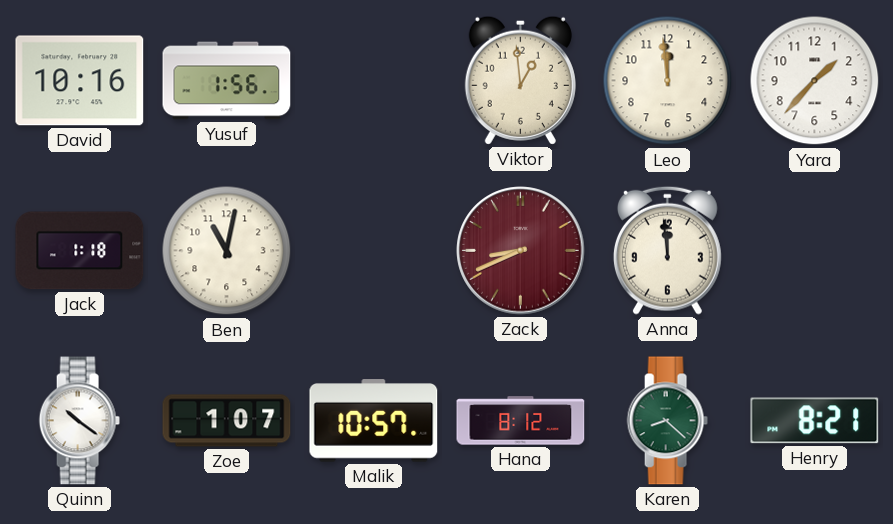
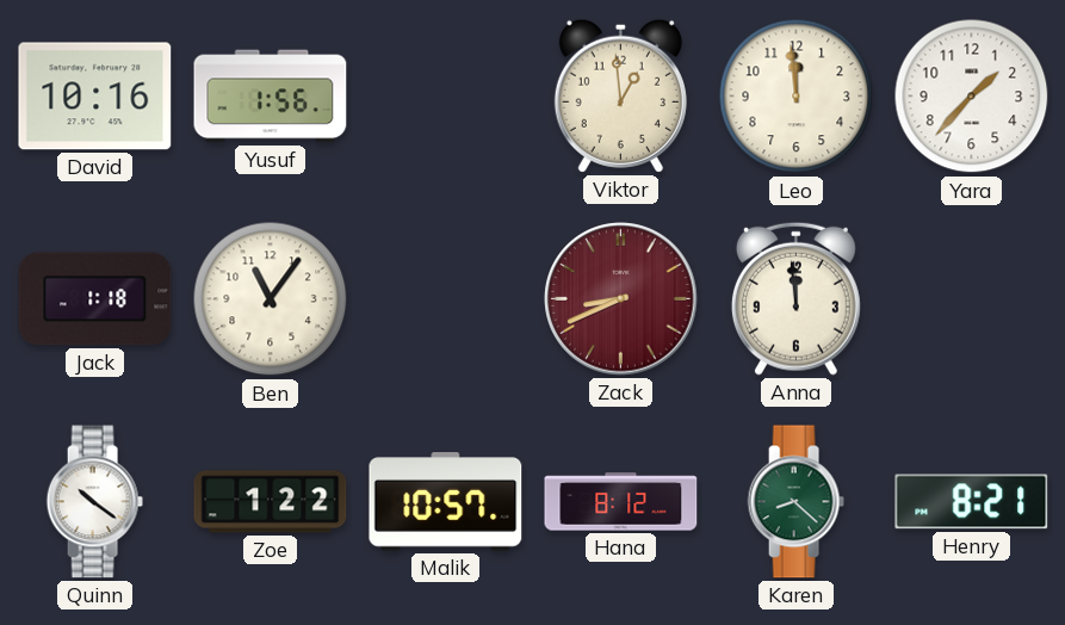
Ben: 11:02 -> 11:06 (271, 299)
Zoe: 1:07 -> 1:22 (271, 502)
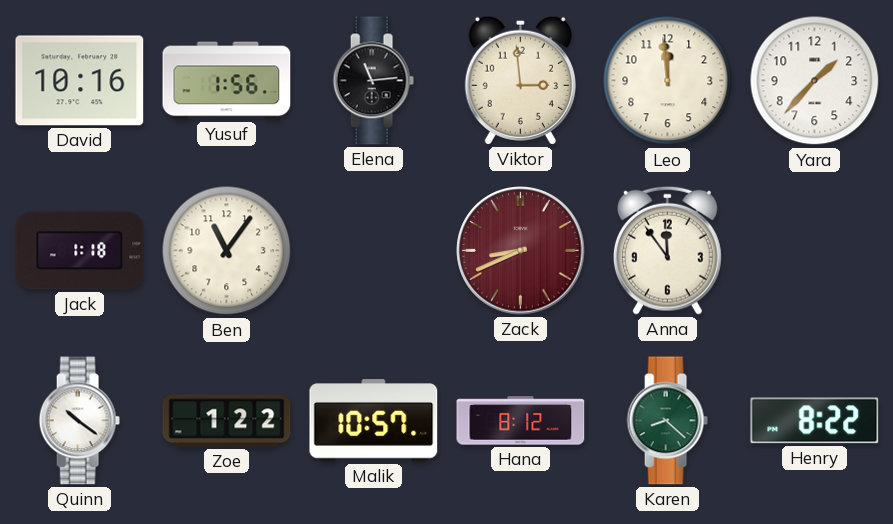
Elena: none -> 11:14 (373, 81)
Viktor: 12:59 -> 2:59 (520, 80)
Anna: 11:59 -> 11:54 (667, 250)
Henry: 8:21 -> 8:22 (815, 421)
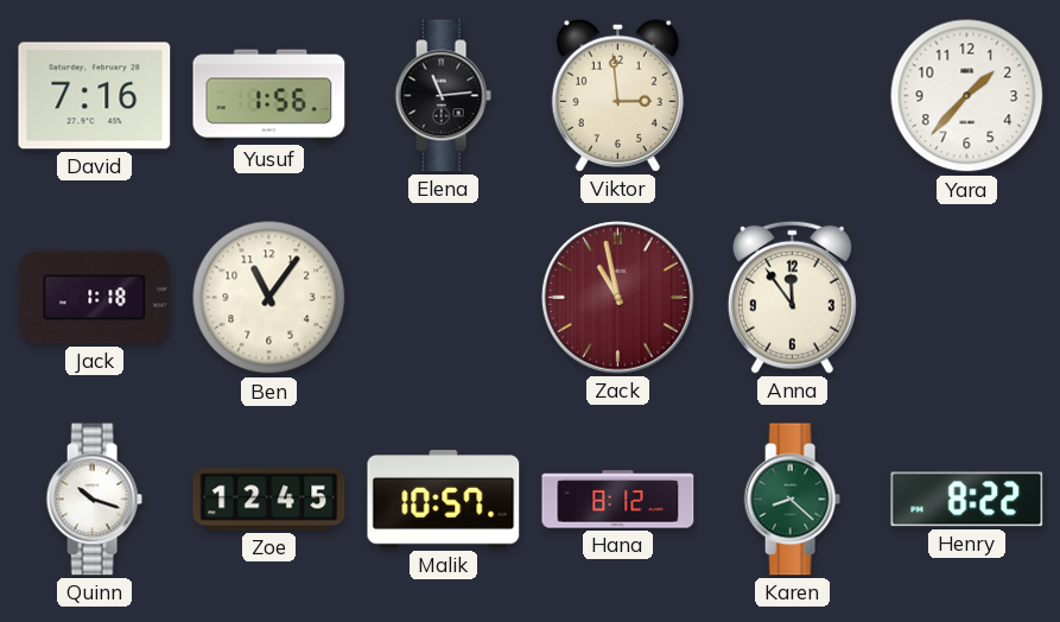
David: 10:16 -> 7:16 (95, 96)
Leo: 11:59 -> none (668, 81)
Zack: 8:41 -> 10:58 (618, 298)
Quinn: 10:21 -> 10:18 (94, 500)
Zoe: 1:22 -> 12:45 (269, 500)
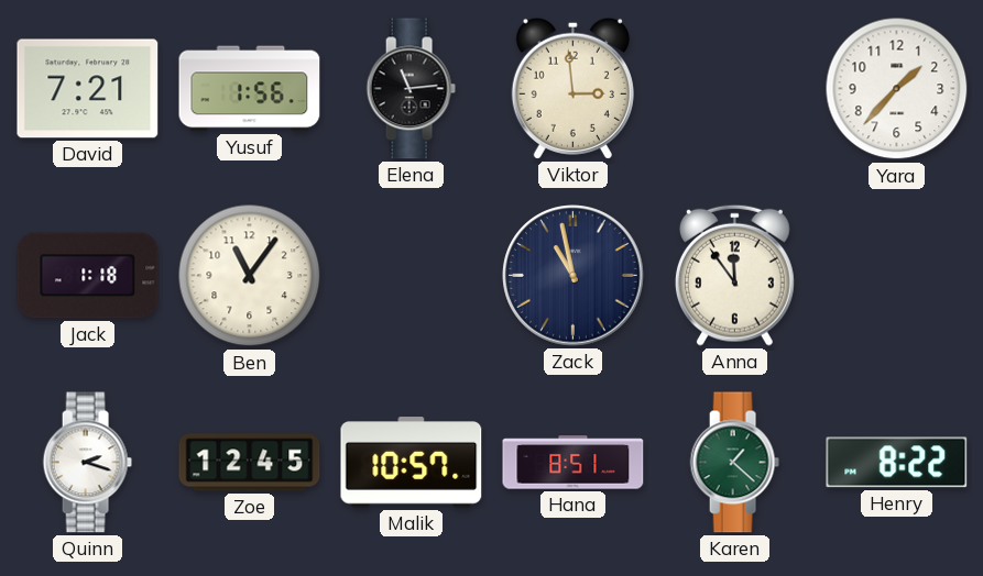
David: 7:16 -> 7:21 (88, 89)
Zack dial: burgundy -> navy (574, 276)
Quinn: 10:18 -> 2:18 (87, 463)
Hana: 8:12 -> 8:51 (574, 463)
Karen: 8:22 -> 1:22 (734, 463)
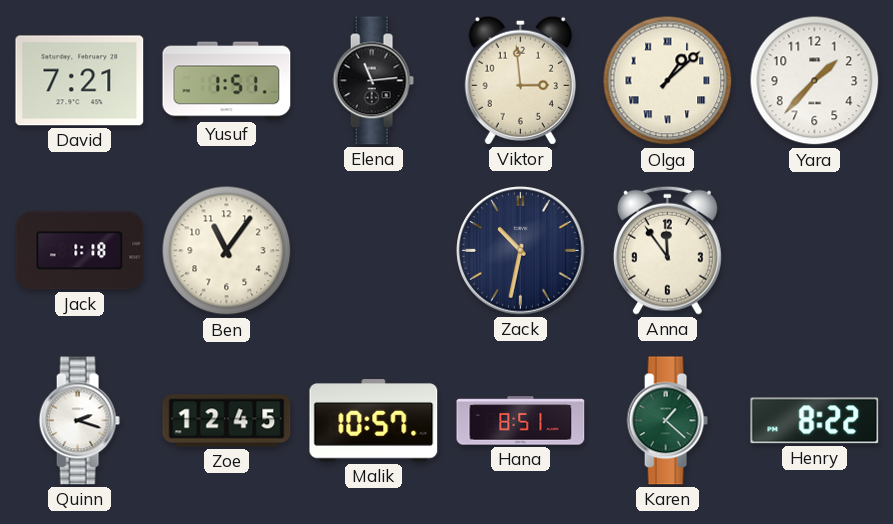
Yusuf: 1:56 -> 1:51 (227, 81)
Olga: none -> 1:08 (668, 81)
Zack: 10:58 -> 10:32 (521, 251)
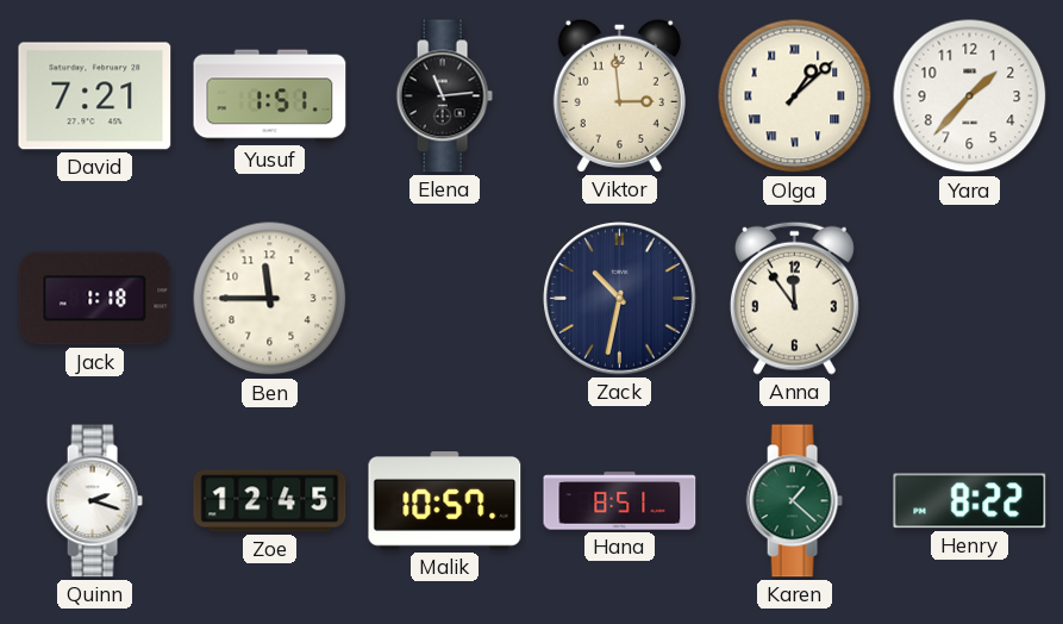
Ben: 11:06 -> 11:45 (270, 299)
